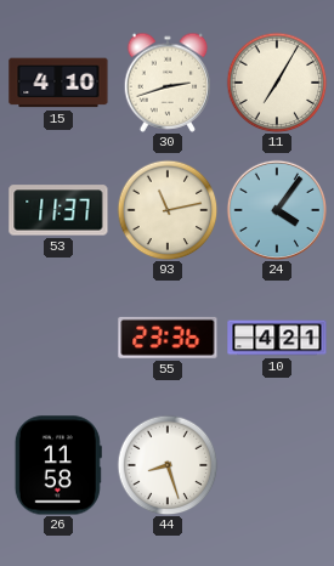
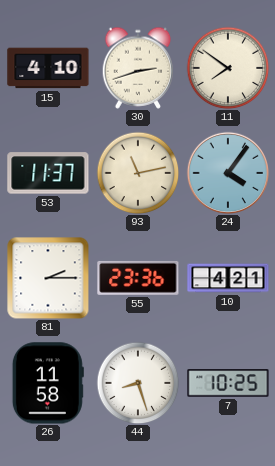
11: 7:05 -> 7:51 (228, 68)
81: none -> 2:15 (48, 278)
7: none -> 10:25 (228, 383)
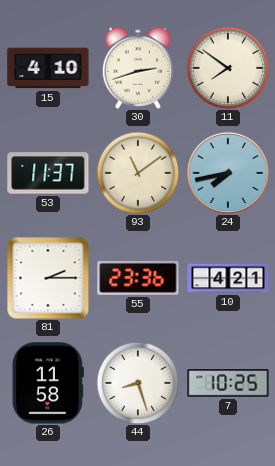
93: 11:13 -> 11:09 (138, 173)
24: 4:06 -> 7:43 (227, 172)
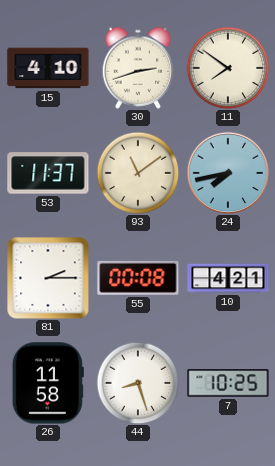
55: 23:36 -> 00:08 (138, 278)
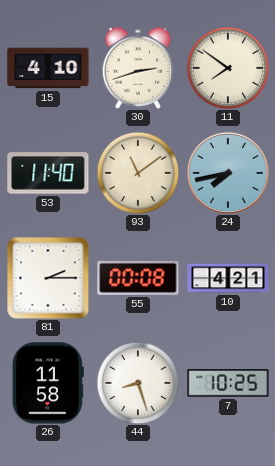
53: 11:37 -> 11:40 (48, 173)
